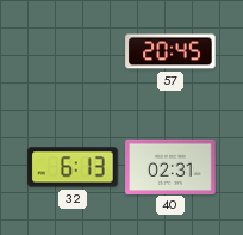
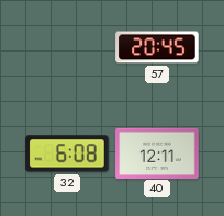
32: 6:13 -> 6:08 (67, 154)
40: 02:31 -> 12:11 (157, 152)
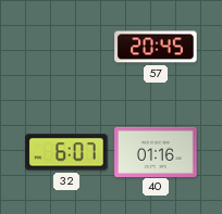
32: 6:08 -> 6:07 (66, 152)
40: 12:11 -> 01:16 (156, 151)
